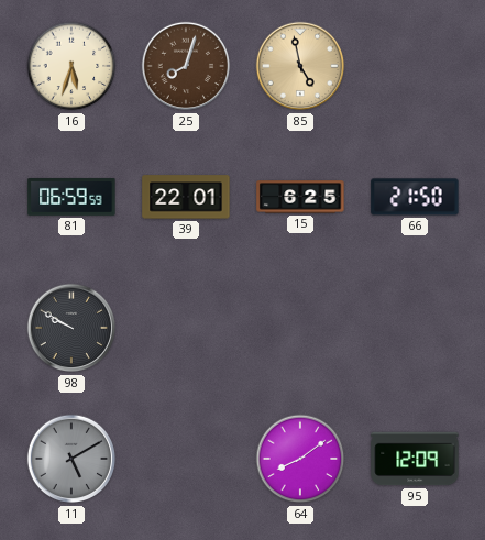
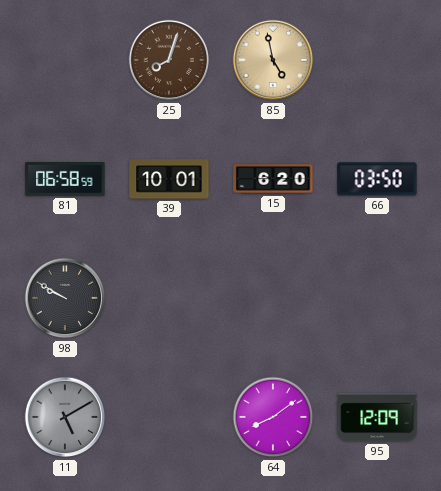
16: 5:33 -> none (71, 66)
81: 06:59 -> 06:58 (65, 180)
39: 22:01 -> 10:01 (169, 179)
15: 6:25 -> 6:20 (273, 179)
66: 21:50 -> 03:50 (377, 179)
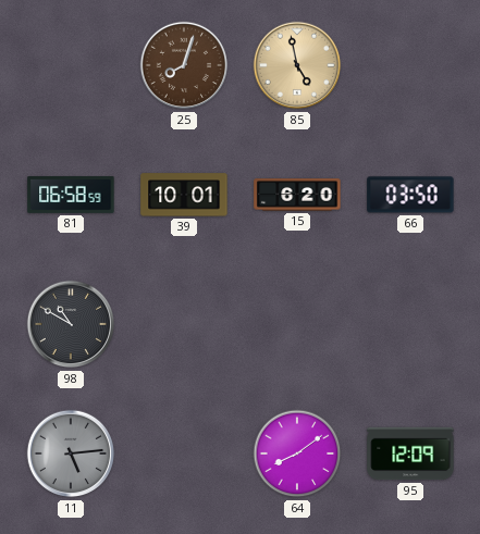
98: 9:50 -> 10:50 (71, 324)
11: 5:10 -> 5:14 (71, 454)
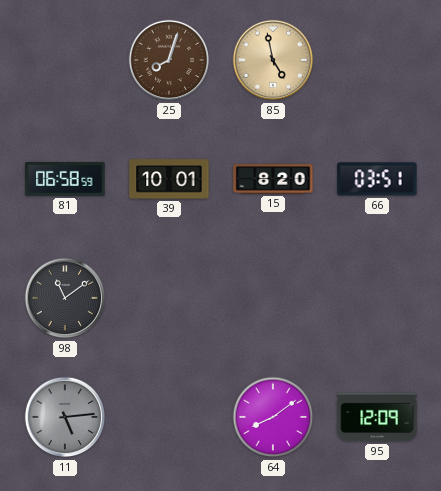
15: 6:20 -> 8:20 (273, 179)
66: 03:50 -> 03:51 (377, 179)
98: 10:50 -> 11:09 (65, 298)
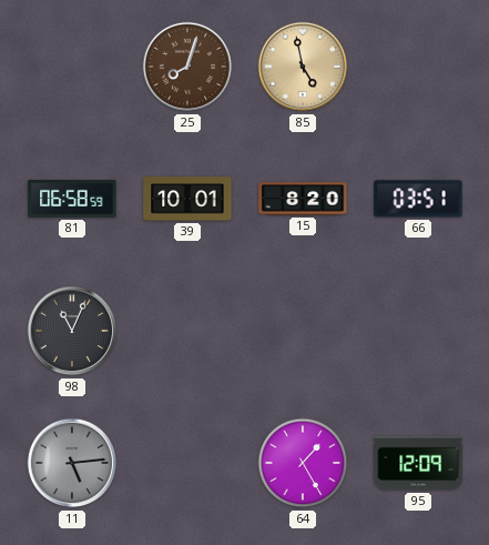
98: 11:09 -> 11:04 (72, 331)
64: 8:09 -> 1:25 (303, 463)
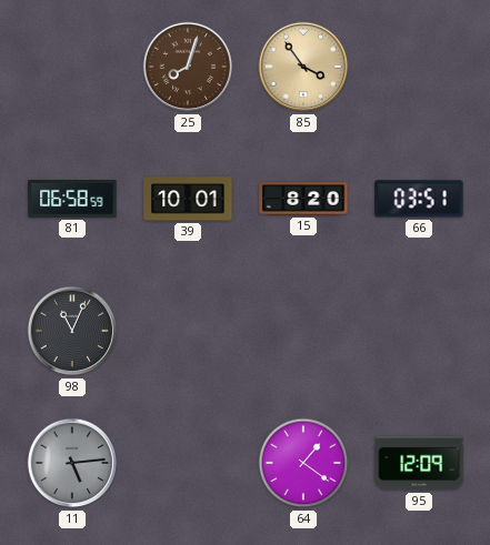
85: 4:58 -> 3:54 (303, 67)
64: 1:25 -> 1:21 (303, 463)
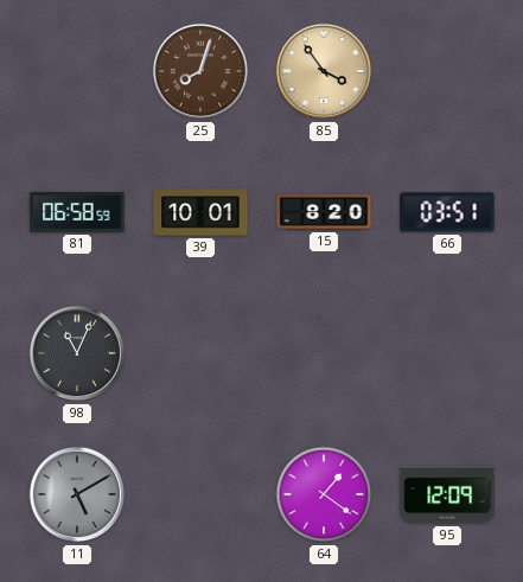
11: 5:14 -> 5:10 (77, 494)
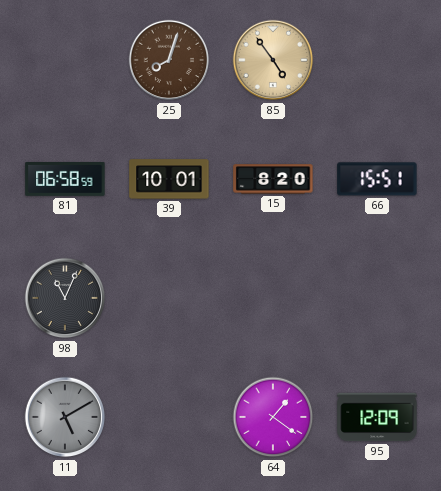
85: 3:54 -> 4:54 (273, 60)
66: 03:51 -> 15:51 (377, 179)
